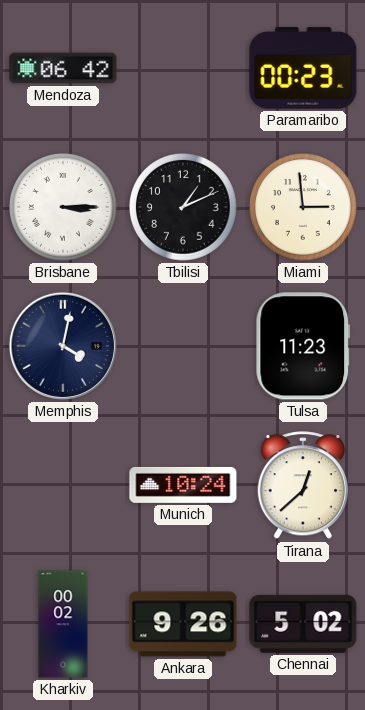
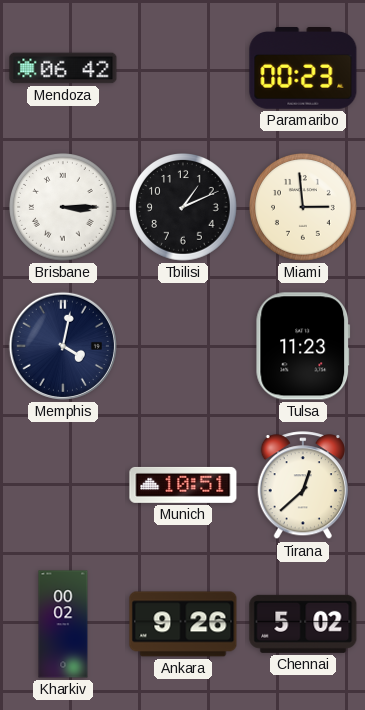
Munich: 10:24 -> 10:51 (183, 485)
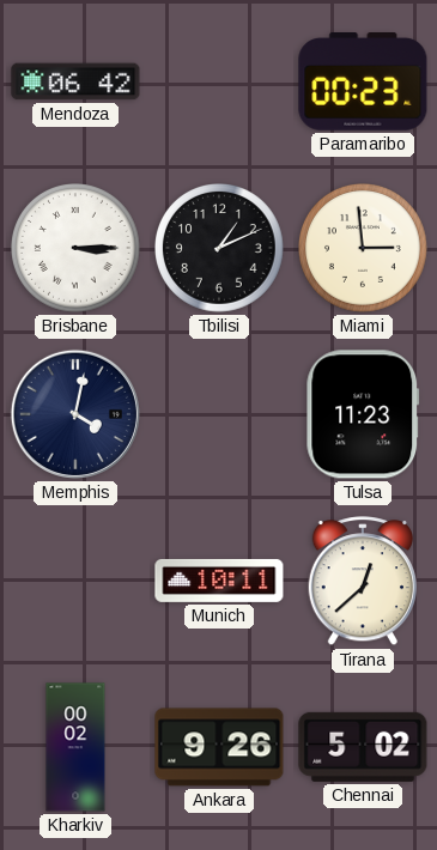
Munich: 10:51 -> 10:11 (219, 581)
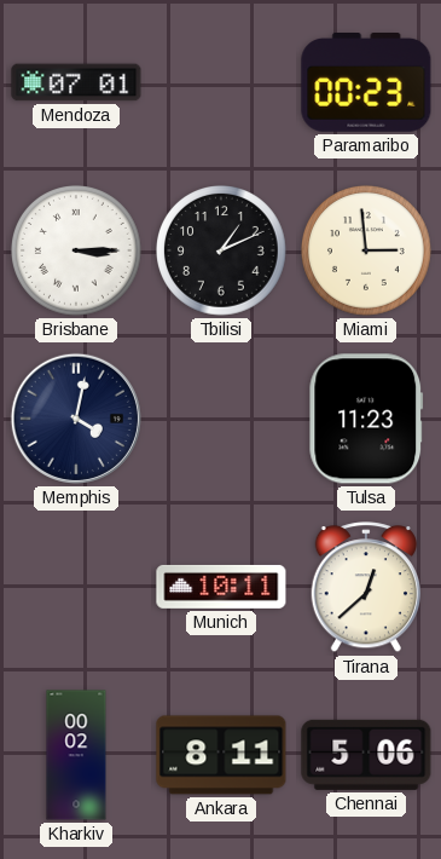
Mendoza: 06:42 -> 07:01 (76, 82)
Ankara: 9:26 -> 8:11 (221, 755)
Chennai: 5:02 -> 5:06 (366, 755)
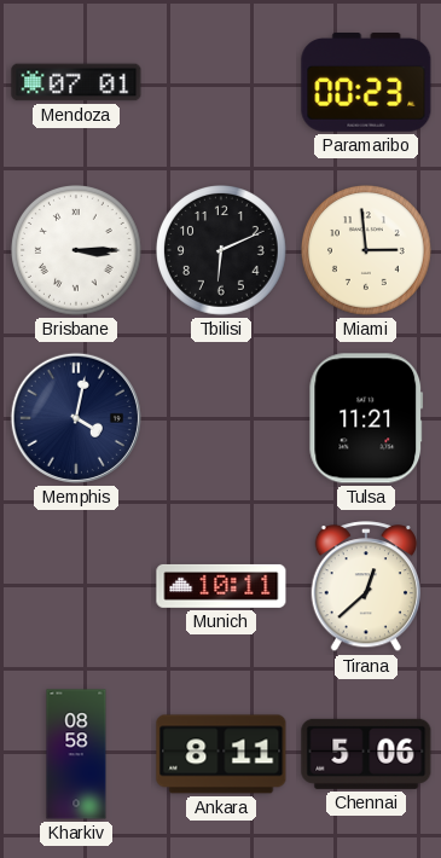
Tbilisi: 1:11 -> 6:11 (222, 251)
Tulsa: 11:23 -> 11:21 (366, 418)
Kharkiv: 00:02 -> 08:58 (76, 754)
